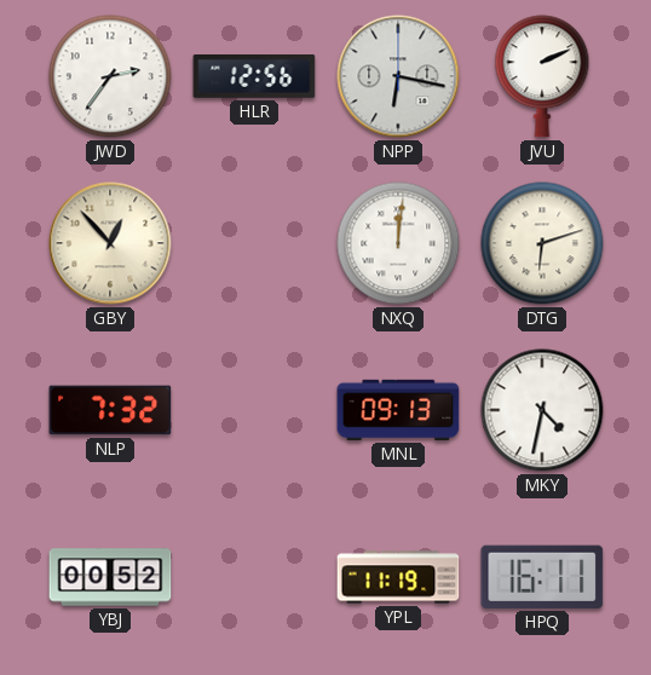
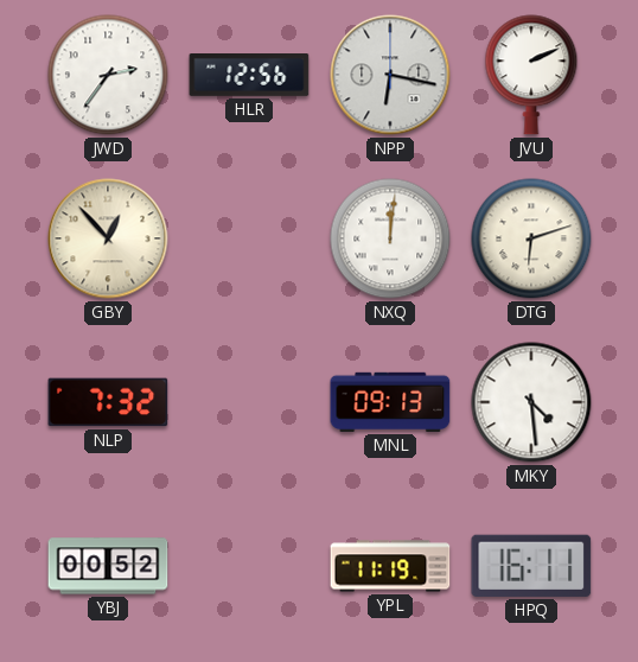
MKY: 4:32 -> 4:29 (531, 402)
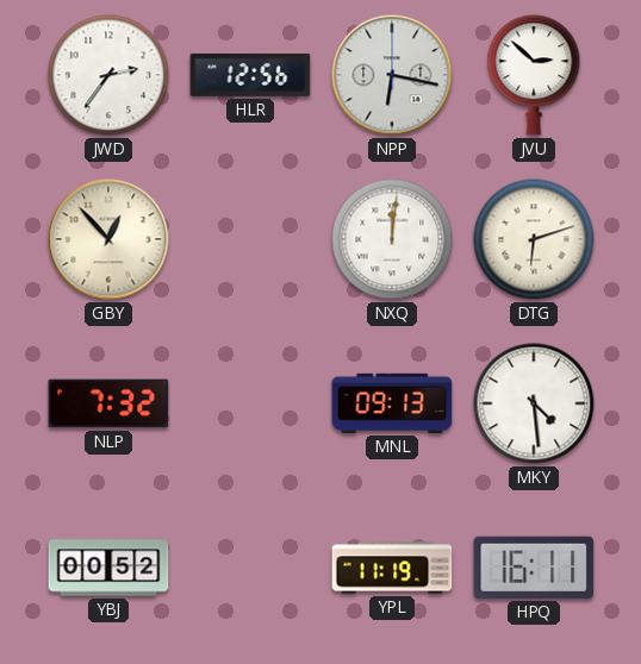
JVU: 2:11 -> 2:52 (534, 75)
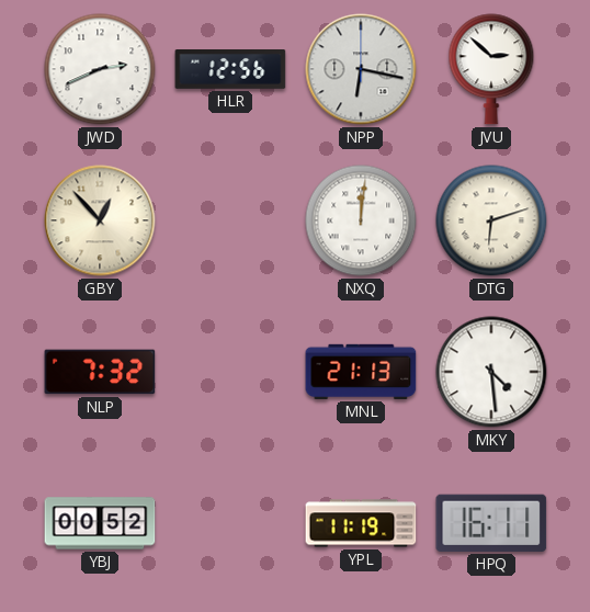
JWD: 2:36 -> 2:41 (100, 69)
MNL: 09:13 -> 21:13 (361, 372)
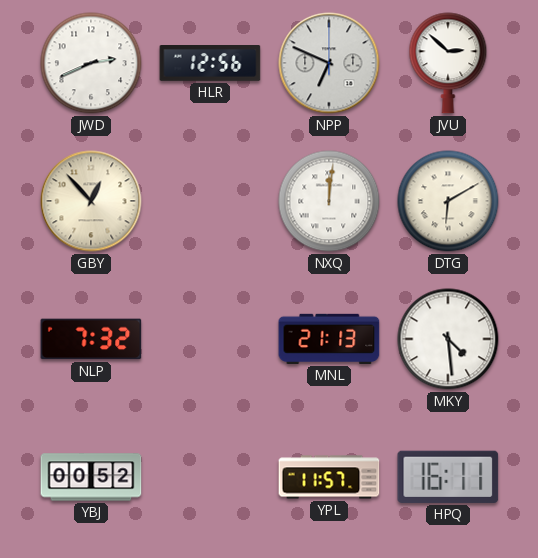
NPP: 6:17 -> 6:49 (329, 63)
DTG: 6:12 -> 6:10 (448, 201)
YPL: 11:19 -> 11:57 (329, 477)
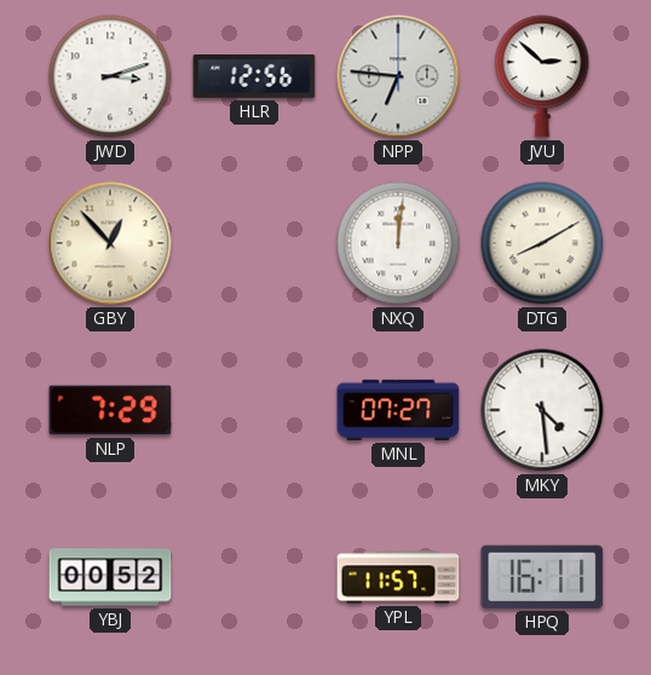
JWD: 2:41 -> 3:12 (110, 76)
NPP: 6:49 -> 6:46 (398, 76)
DTG: 6:10 -> 8:10 (542, 243)
NLP: 7:32 -> 7:29 (110, 410)
MNL: 21:13 -> 07:27 (398, 410)
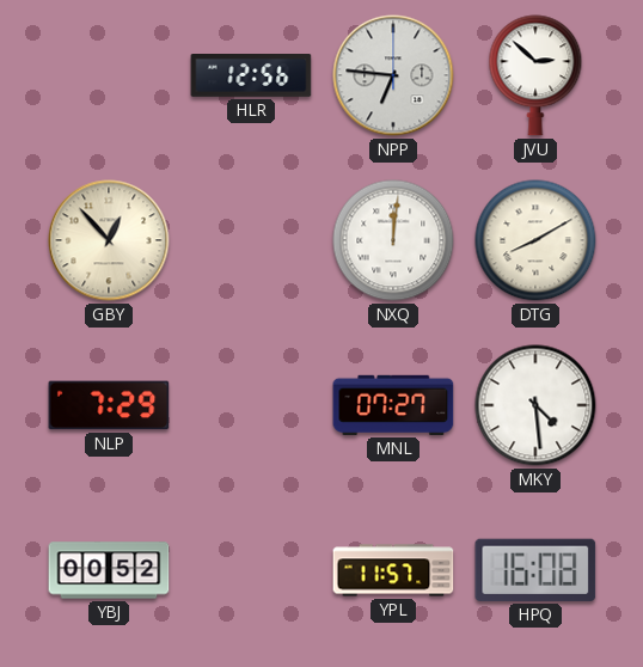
JWD: 3:12 -> none (110, 76)
HPQ: 16:11 -> 16:08 (535, 570)
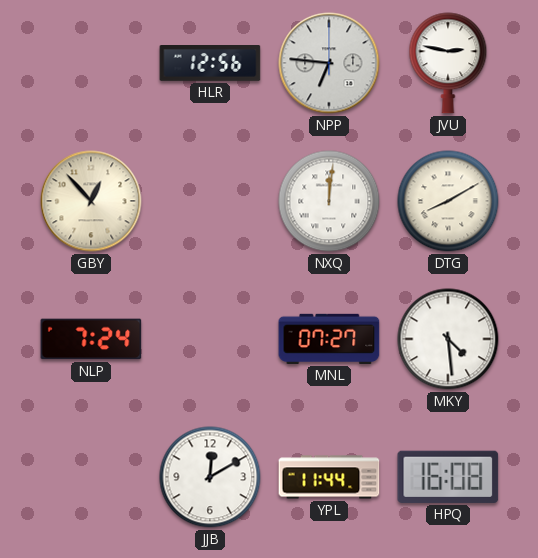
JVU: 2:52 -> 2:47 (448, 63)
NLP: 7:29 -> 7:24 (91, 339)
YBJ: 00:52 -> none (109, 570)
JJB: none -> 12:10 (210, 477)
YPL: 11:57 -> 11:44 (329, 477)
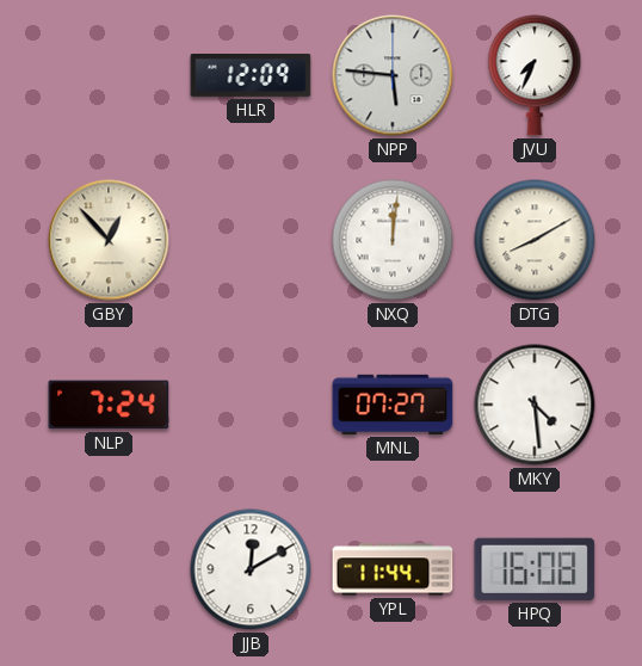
HLR: 12:56 -> 12:09 (251, 76)
NPP: 6:46 -> 5:46 (393, 75)
JVU: 2:47 -> 7:34 (535, 75)
